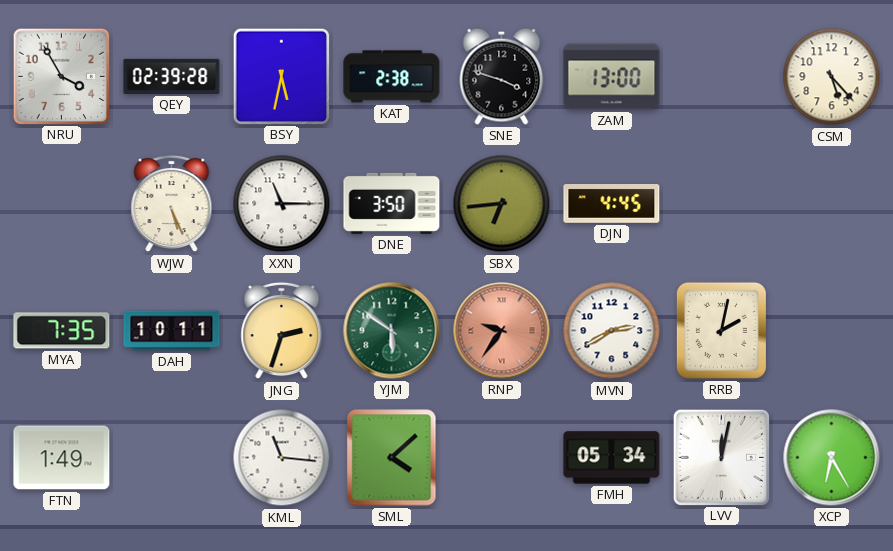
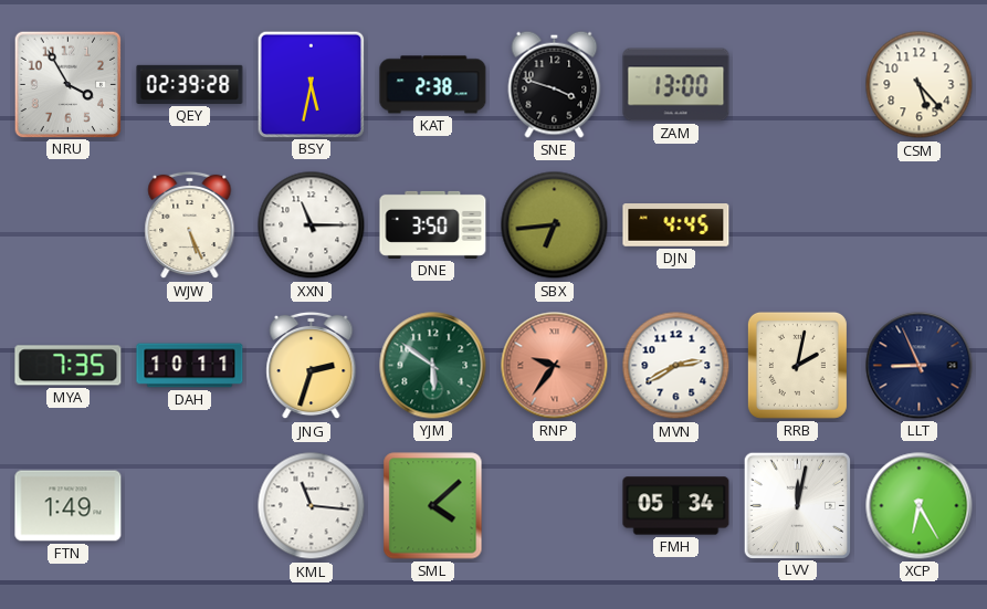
LLT: none -> 8:56 (920, 366)
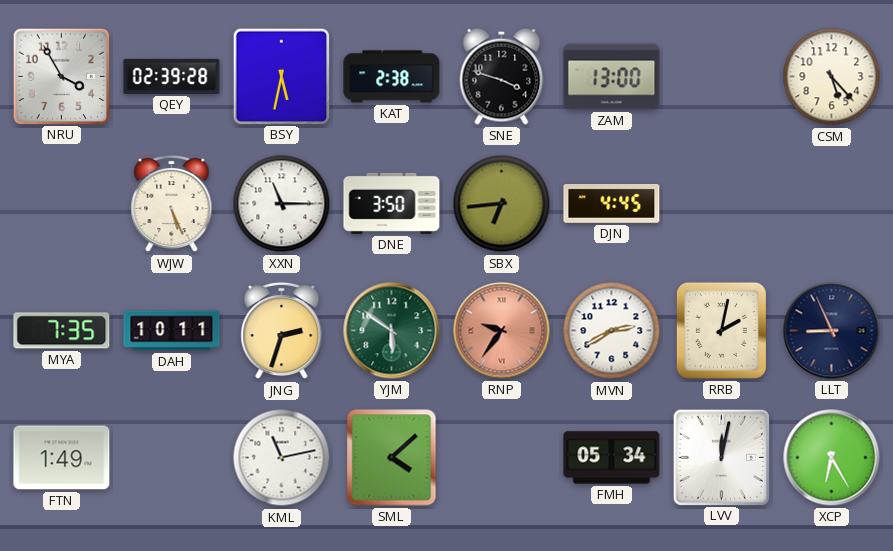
KML: 11:16 -> 11:13 (282, 458)
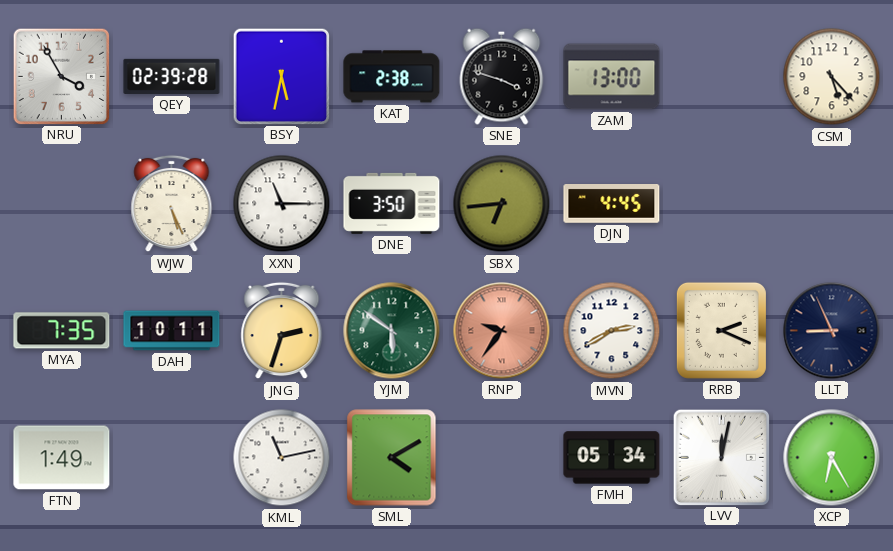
RRB: 2:02 -> 2:19 (721, 330)
SML: 4:08 -> 4:10 (392, 458)
